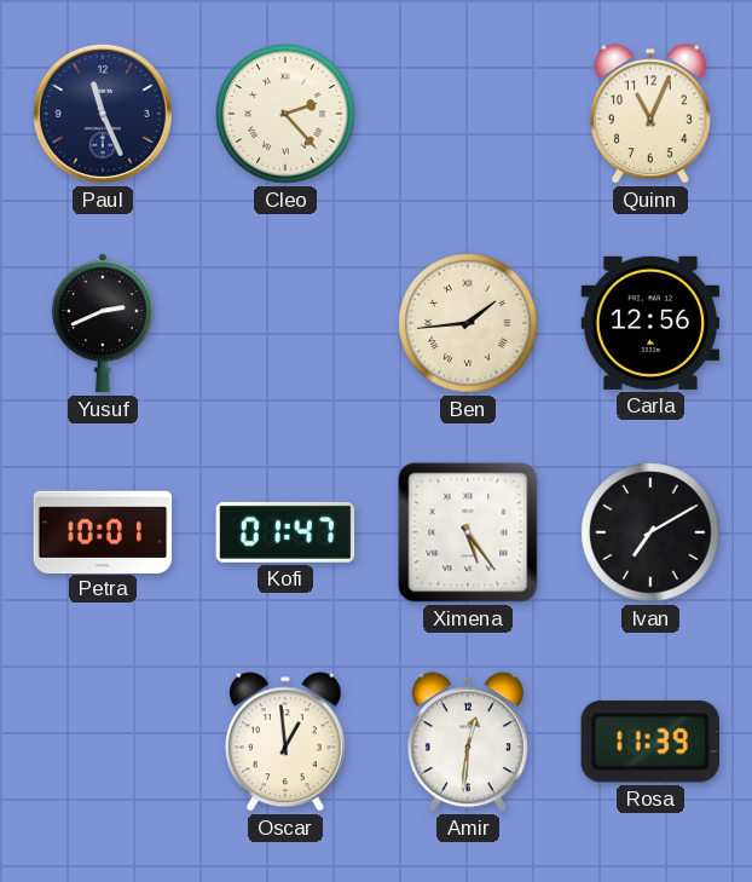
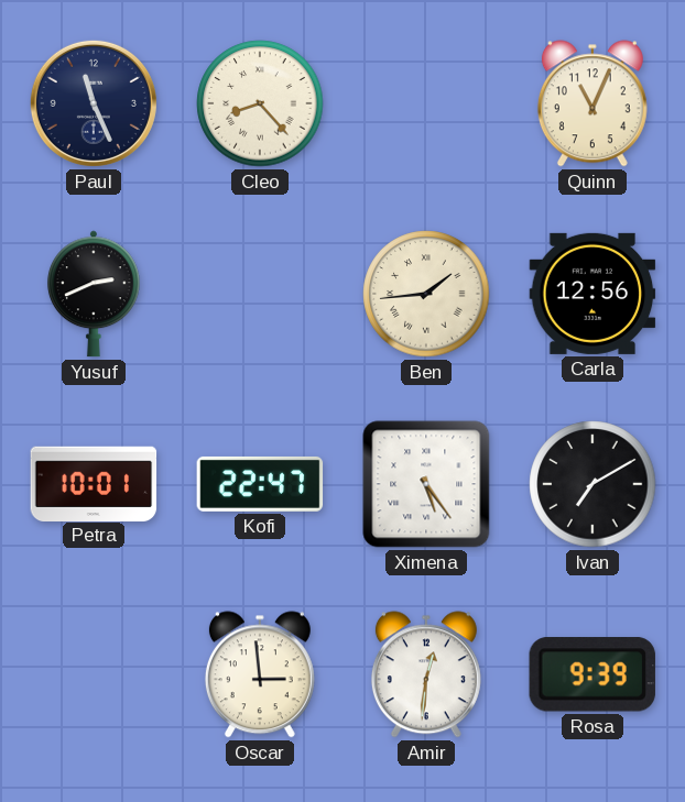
Cleo: 2:23 -> 8:23 (260, 103)
Kofi: 01:47 -> 22:47 (260, 484)
Oscar: 12:59 -> 2:59 (260, 674)
Rosa: 11:39 -> 9:39 (592, 674)
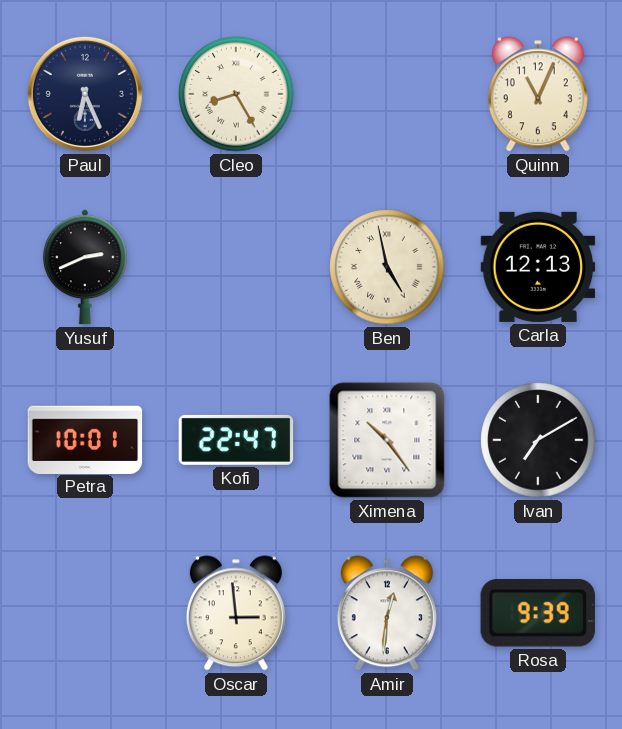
Paul: 11:26 -> 6:26 (85, 94)
Cleo: 8:23 -> 8:25 (236, 94)
Ben: 1:44 -> 4:58 (387, 267)
Carla: 12:56 -> 12:13 (538, 267)
Ximena: 5:24 -> 10:24 (387, 440)
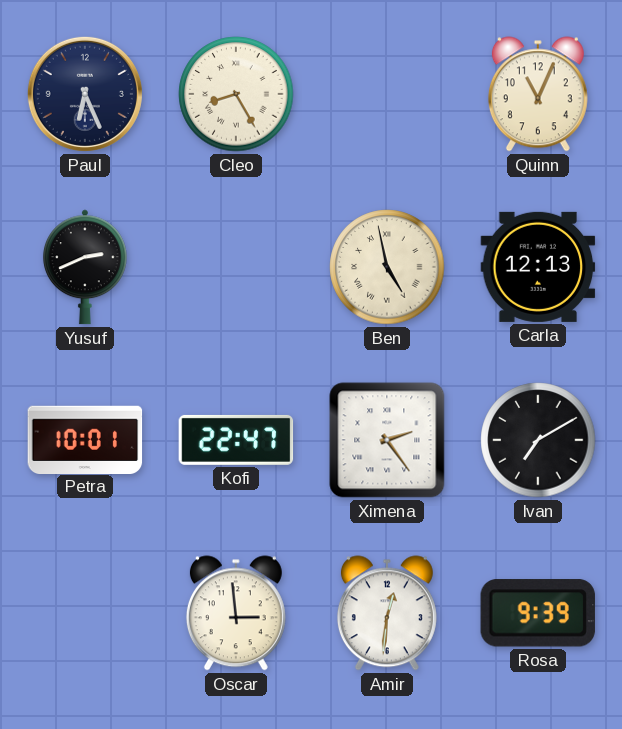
Ximena: 10:24 -> 2:24 (387, 440)
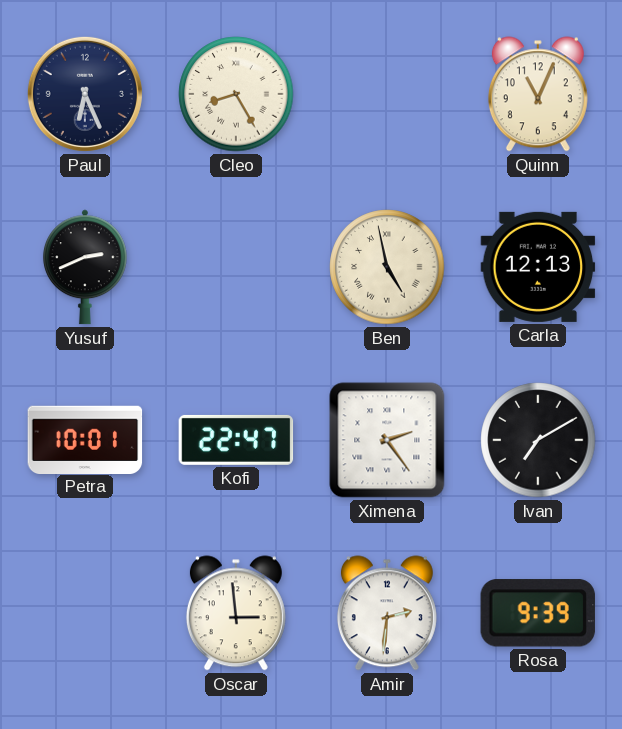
Amir: 12:31 -> 2:31 (387, 613)
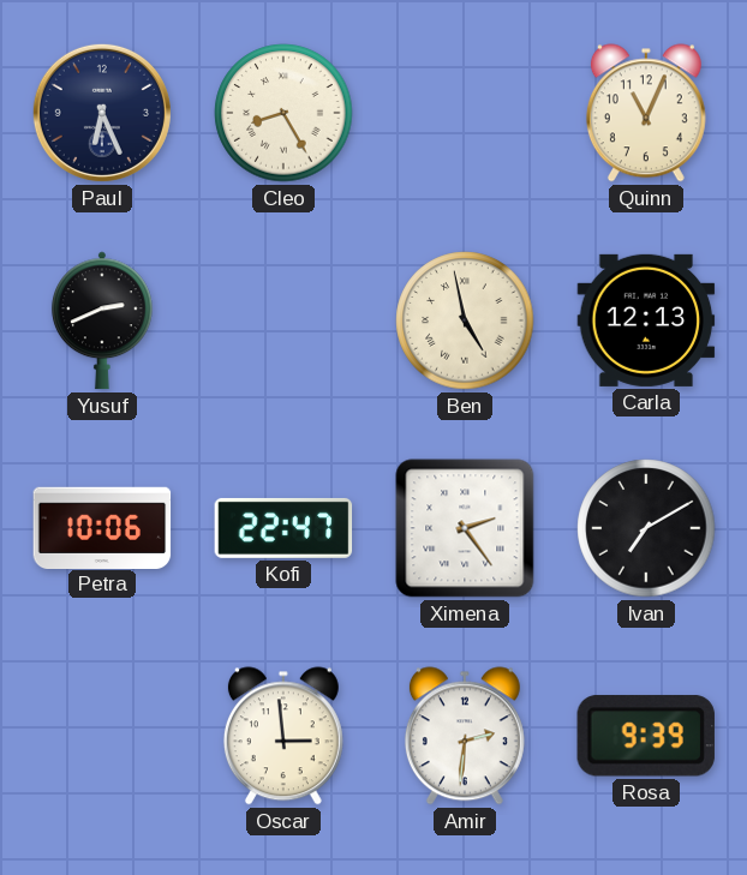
Petra: 10:01 -> 10:06 (102, 527)
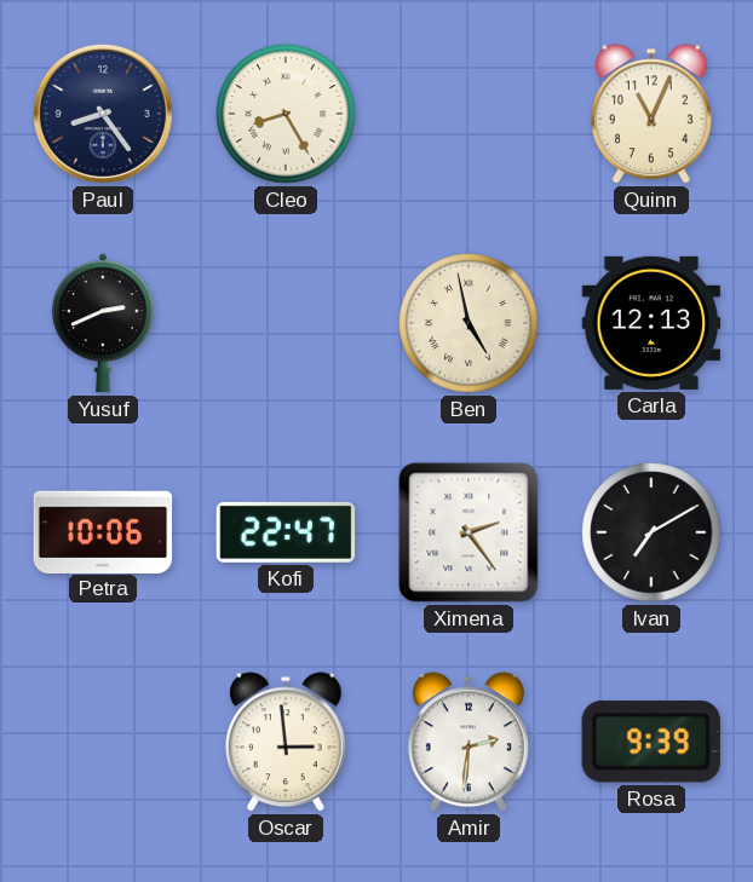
Paul: 6:26 -> 8:24 (103, 114)
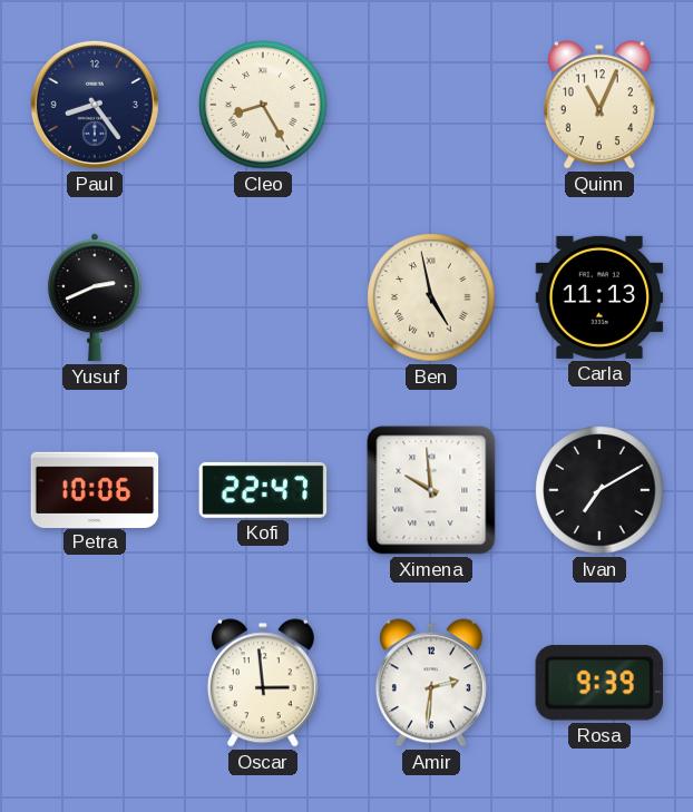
Carla: 12:13 -> 11:13 (599, 297)
Ximena: 2:24 -> 9:59 (431, 490)
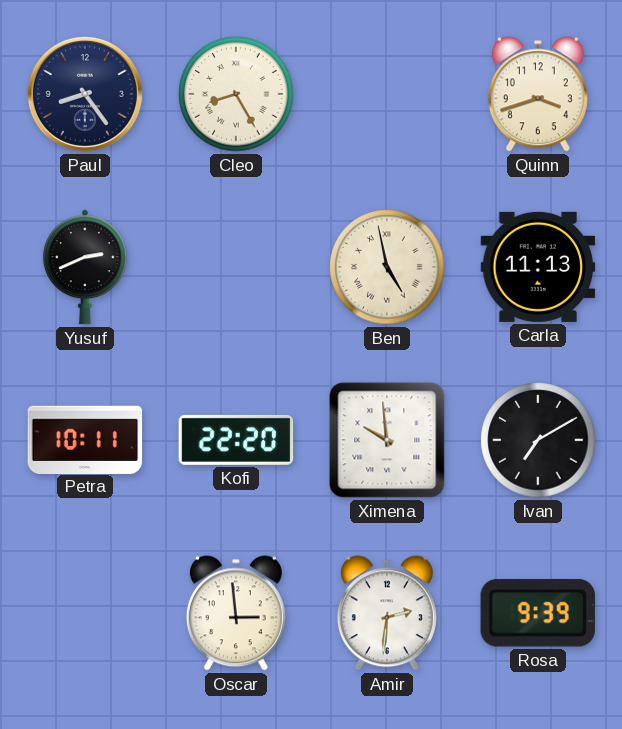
Quinn: 11:04 -> 3:42 (538, 94)
Petra: 10:06 -> 10:11 (85, 439)
Kofi: 22:47 -> 22:20 (236, 440)
